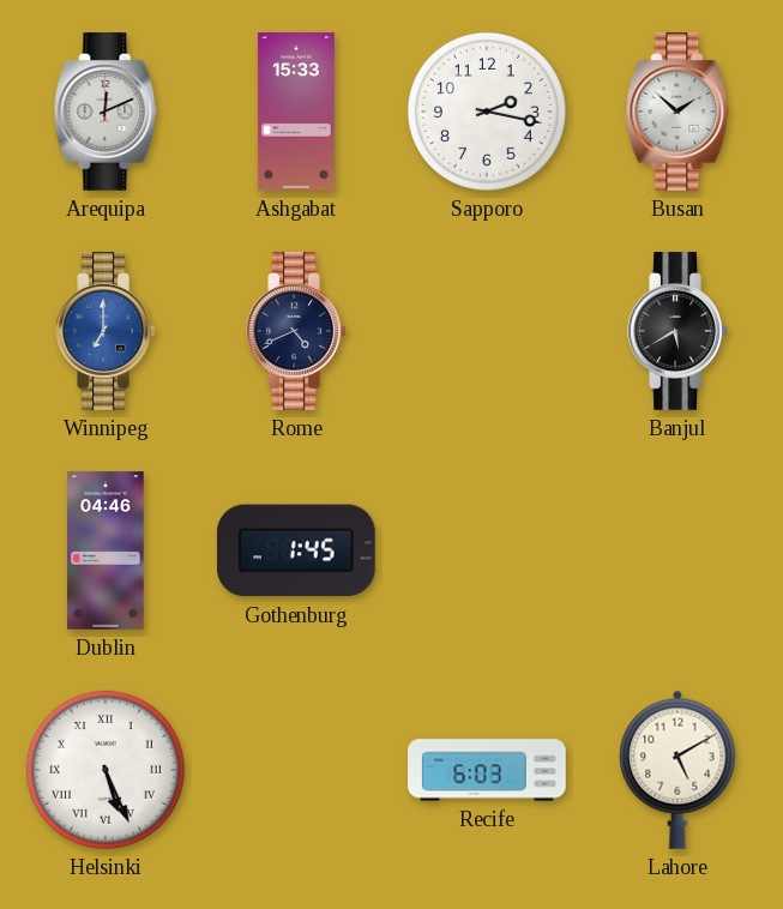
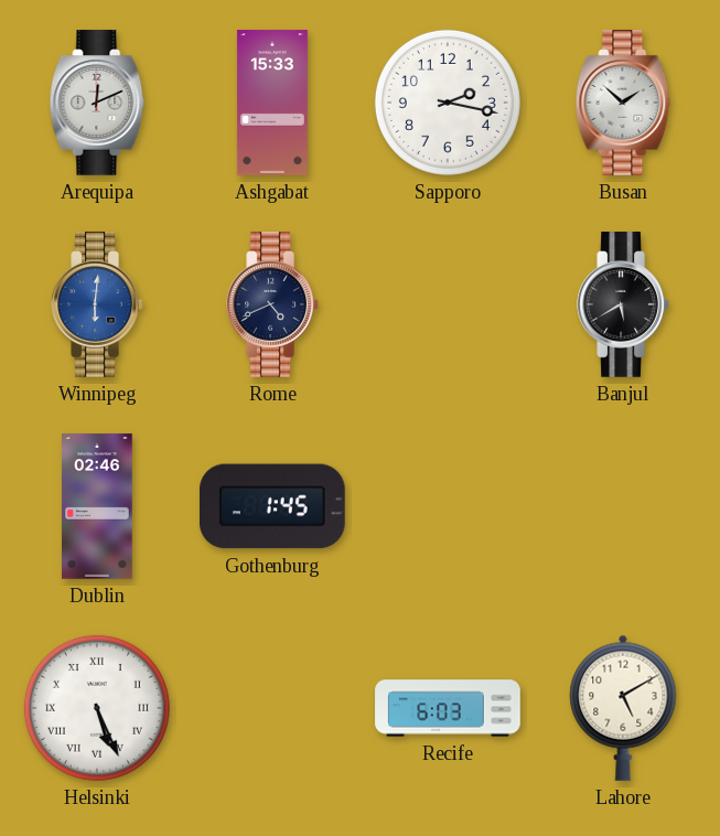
Winnipeg: 7:00 -> 6:01 (97, 304)
Dublin: 04:46 -> 02:46 (97, 506)
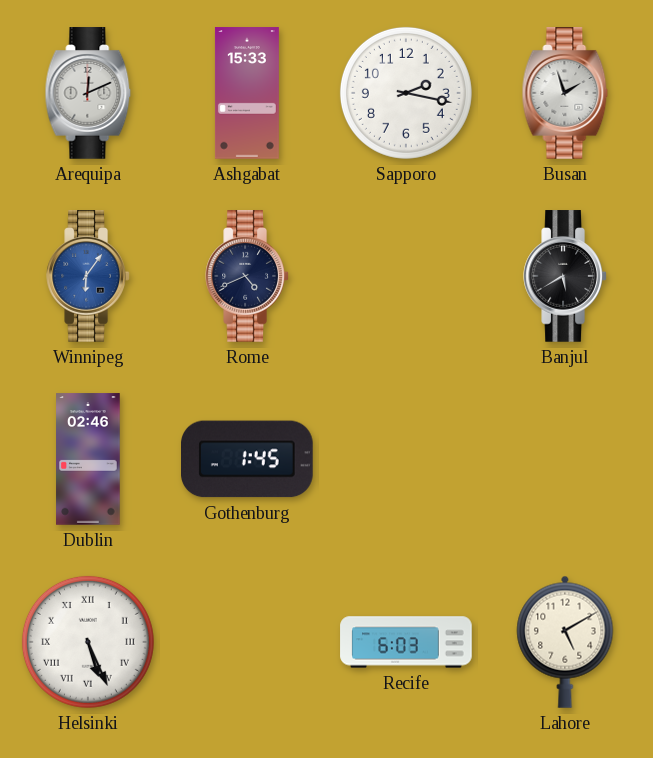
Busan: 1:52 -> 1:57 (565, 93)
Winnipeg: 6:01 -> 6:06 (88, 276)
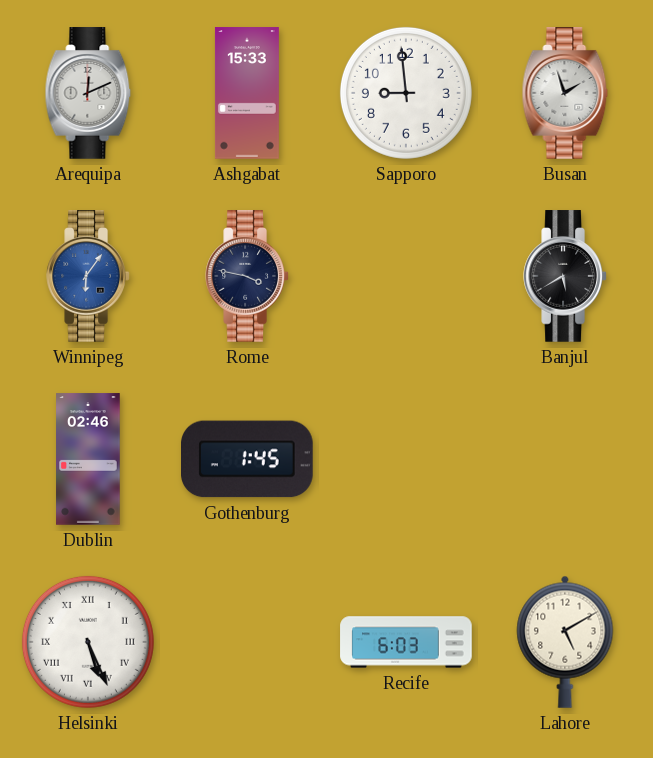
Sapporo: 2:17 -> 8:59 (406, 93)
Rome: 4:41 -> 3:47 (247, 276)
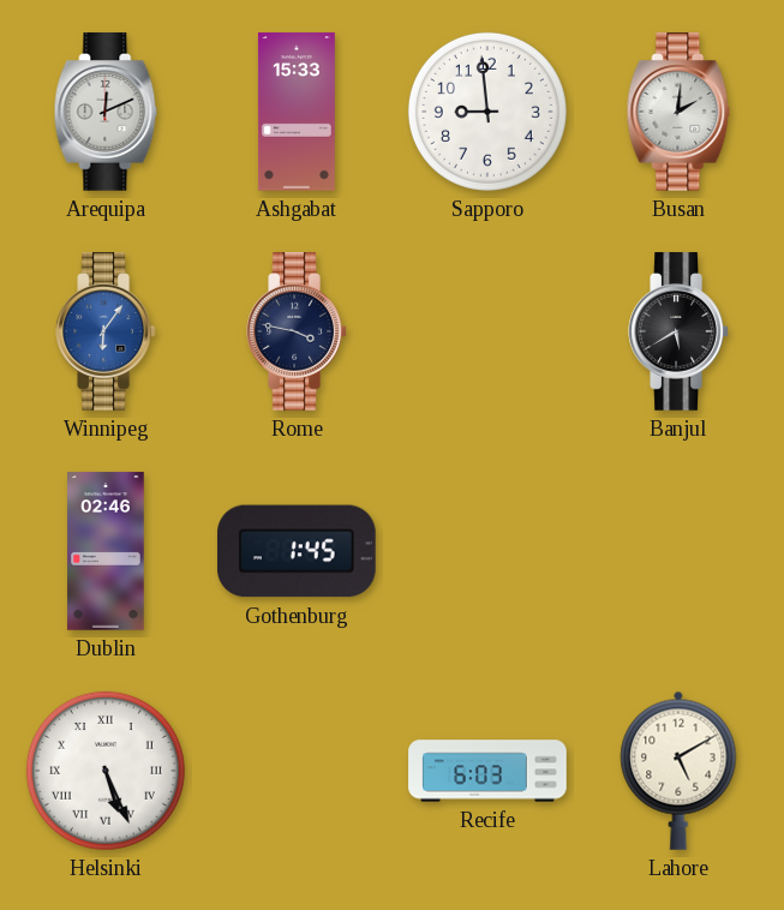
Busan: 1:57 -> 2:01 (678, 112)
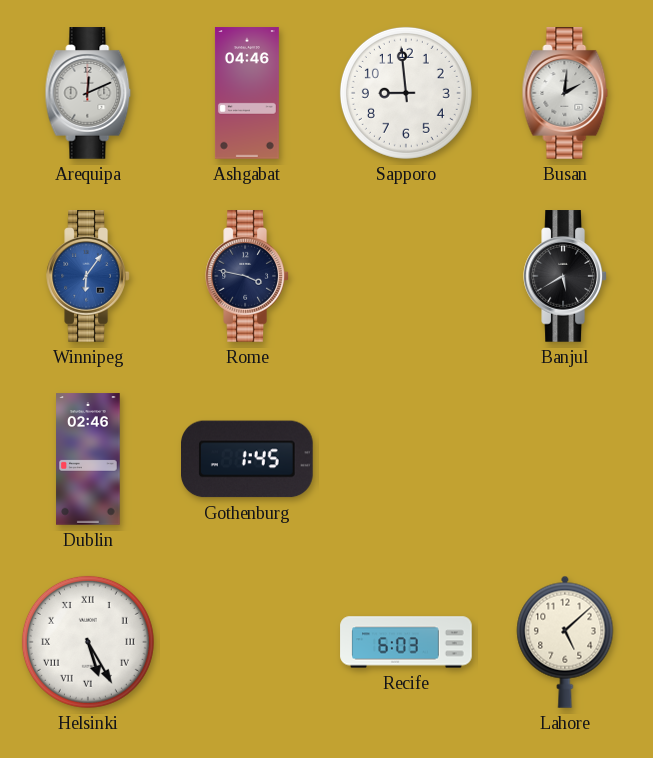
Ashgabat: 15:33 -> 04:46 (247, 93)
Helsinki: 5:26 -> 5:25 (88, 642)
Lahore: 5:10 -> 5:08 (565, 642)
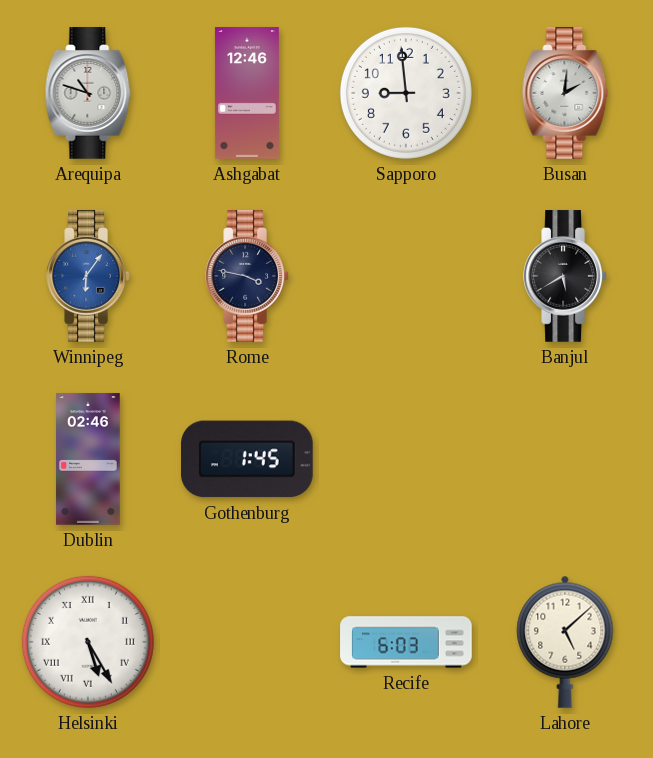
Arequipa: 12:11 -> 10:48 (88, 93)
Ashgabat: 04:46 -> 12:46 (247, 93)
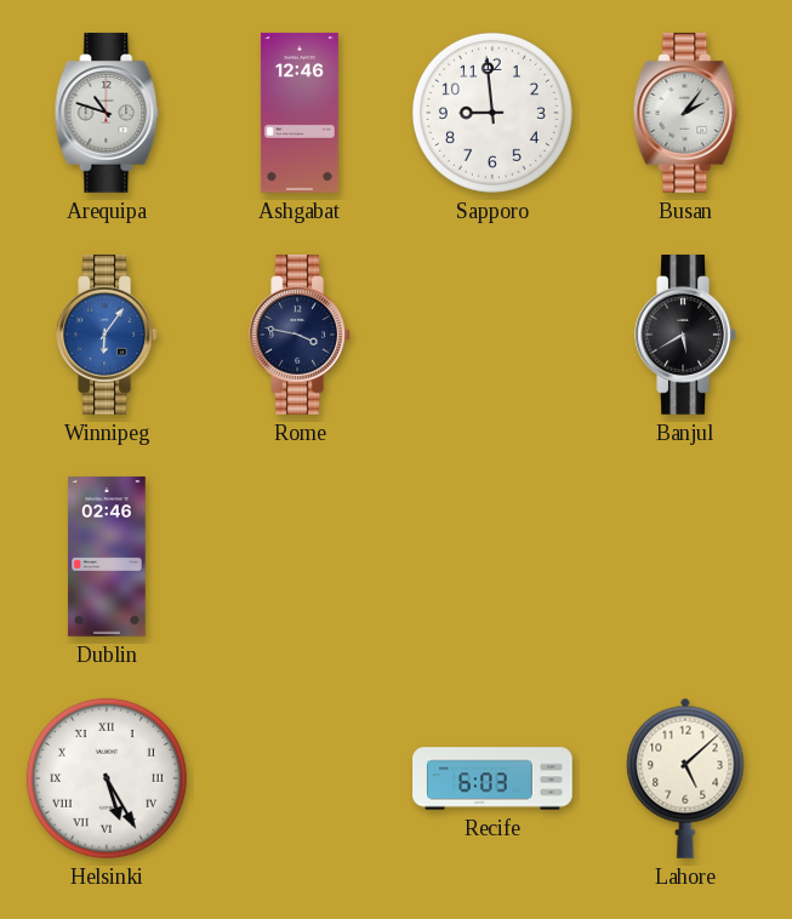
Busan: 2:01 -> 2:06 (685, 113)
Gothenburg: 1:45 -> none (248, 459)
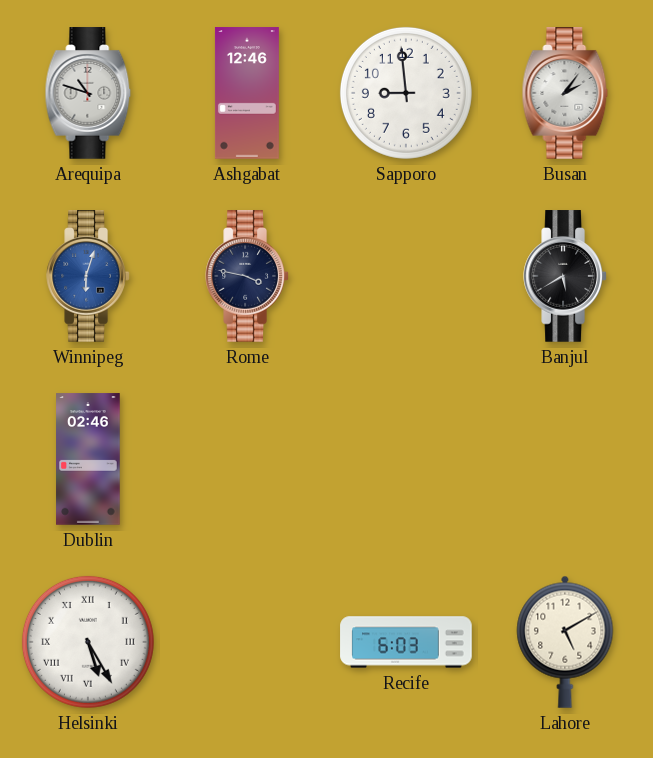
Winnipeg: 6:06 -> 6:03 (88, 276)
Lahore: 5:08 -> 5:10 (565, 642)
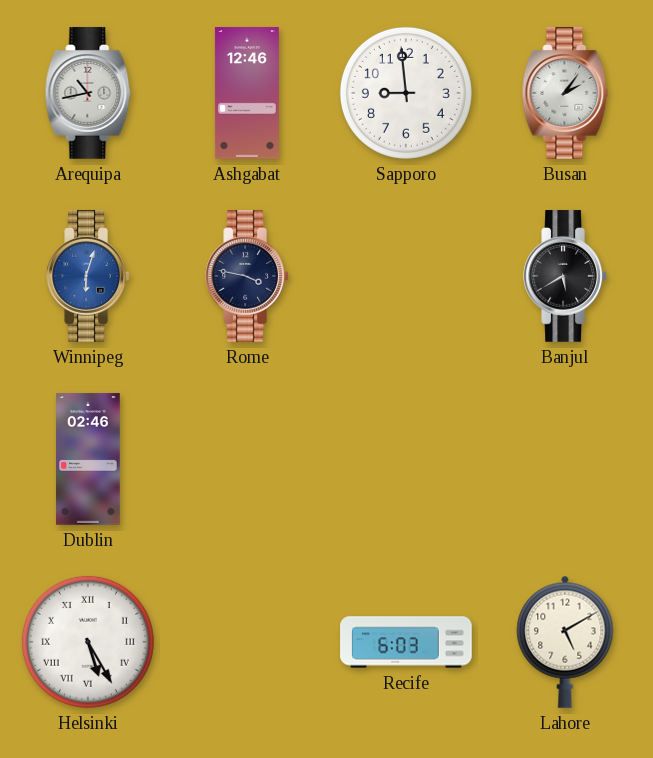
Arequipa: 10:48 -> 10:43 (88, 93)
